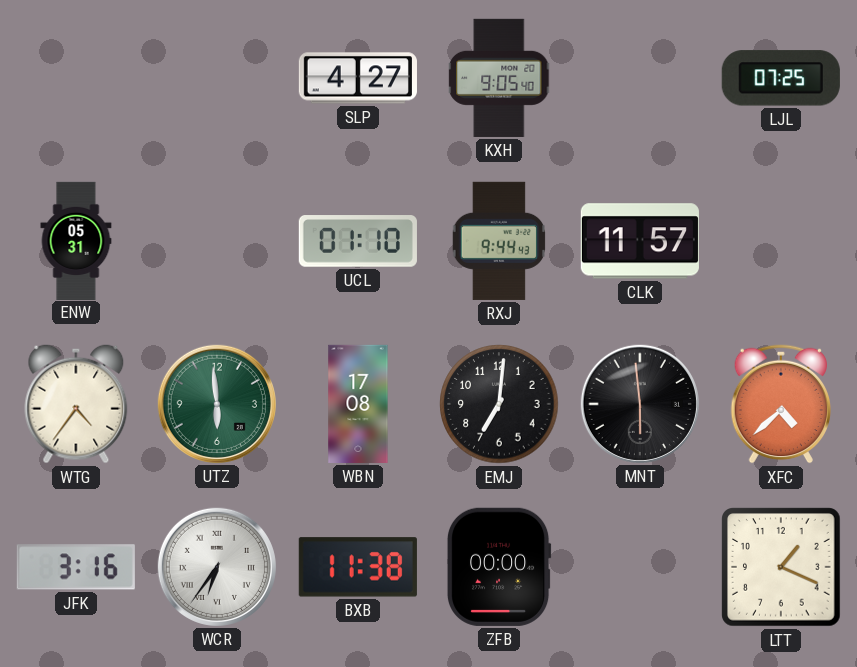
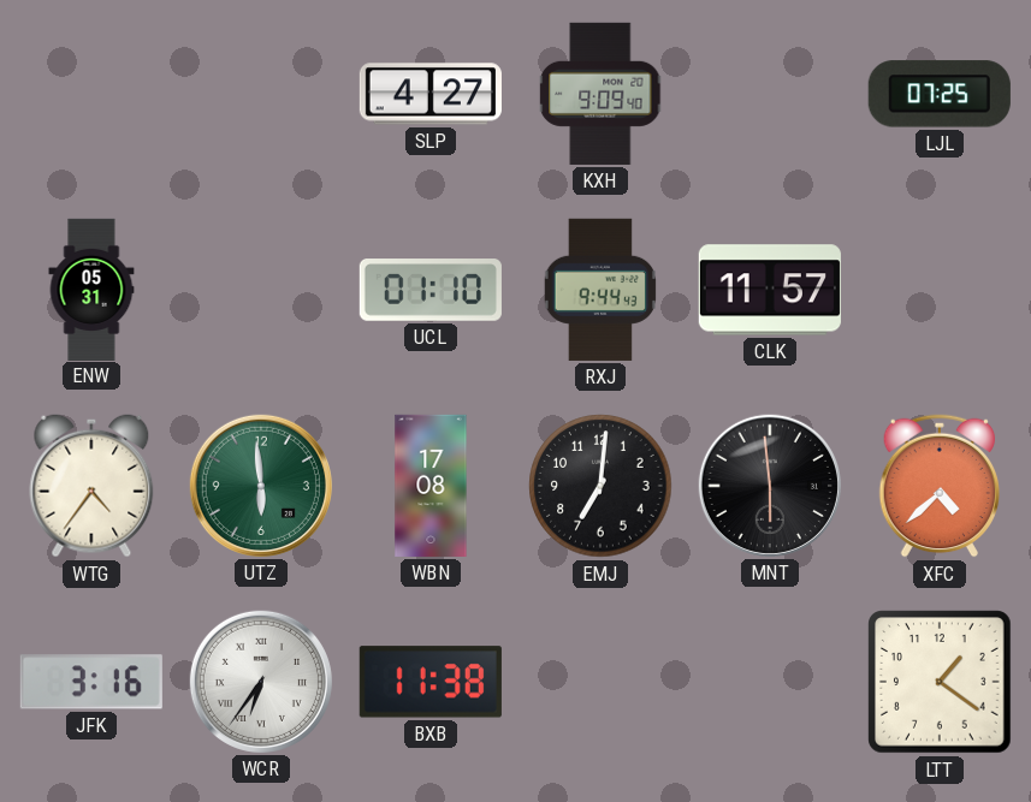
KXH: 9:05 -> 9:09 (602, 94)
ZFB: 00:00 -> none (499, 567)
LTT: 1:19 -> 1:21 (940, 682)
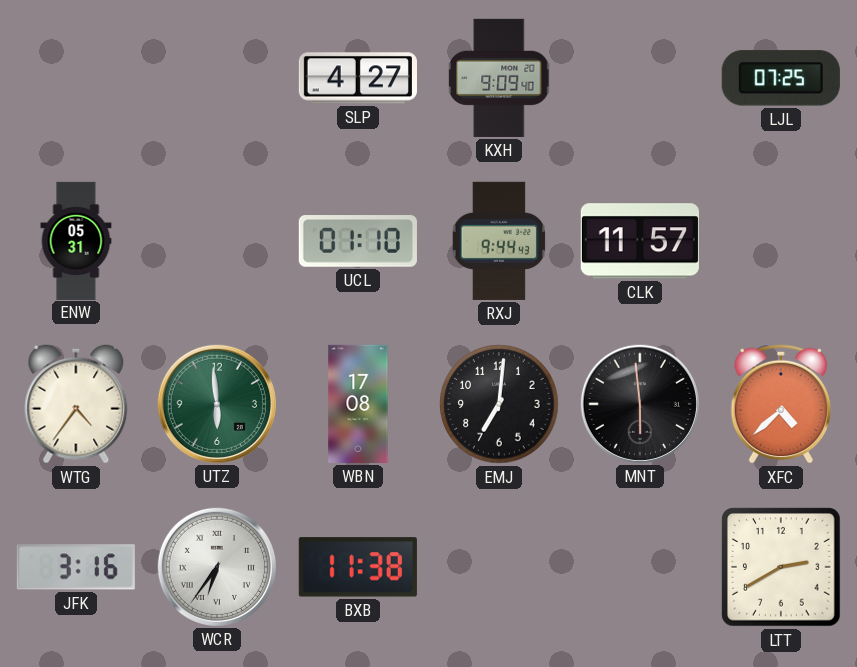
LTT: 1:21 -> 2:40 (781, 567)
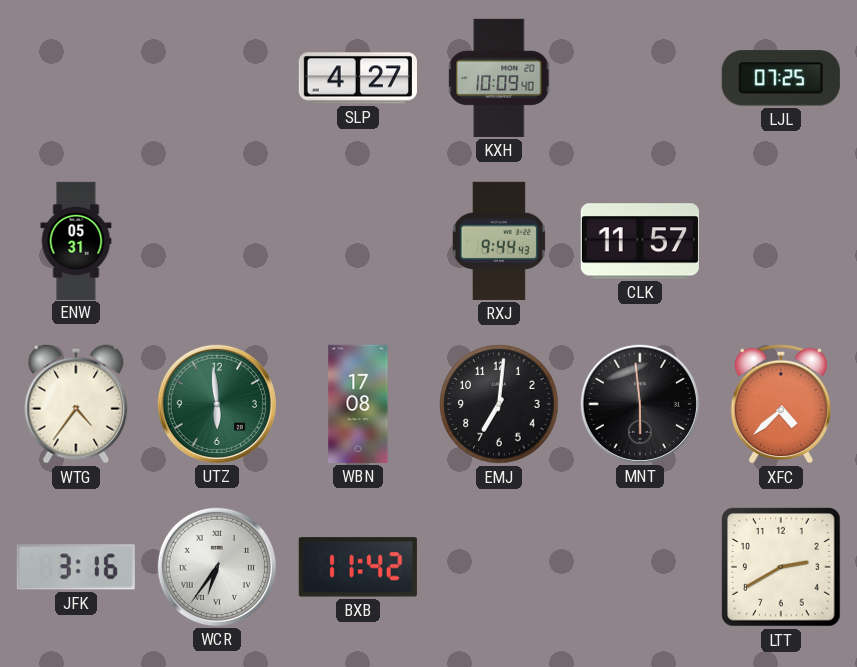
KXH: 9:09 -> 10:09 (500, 78)
UCL: 01:10 -> none (358, 241)
BXB: 11:38 -> 11:42 (358, 567)
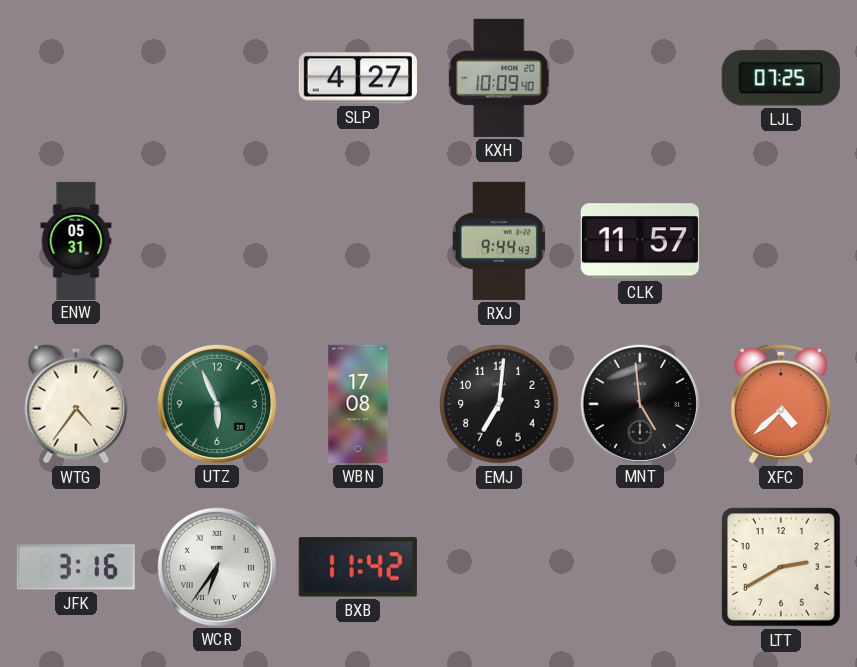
UTZ: 5:59 -> 5:56 (217, 404)
MNT: 5:59 -> 4:59 (640, 404)
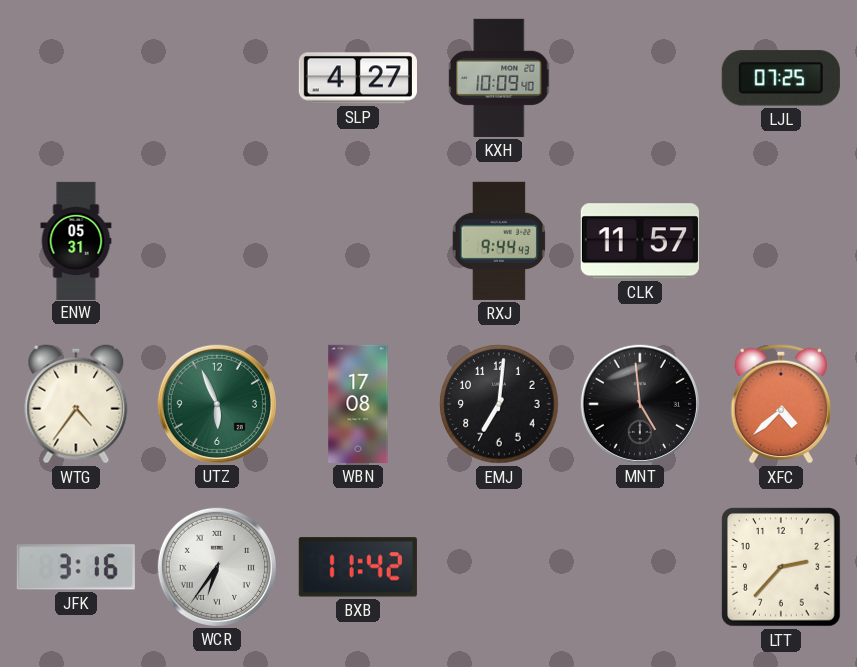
LTT: 2:40 -> 2:37 (781, 567)
